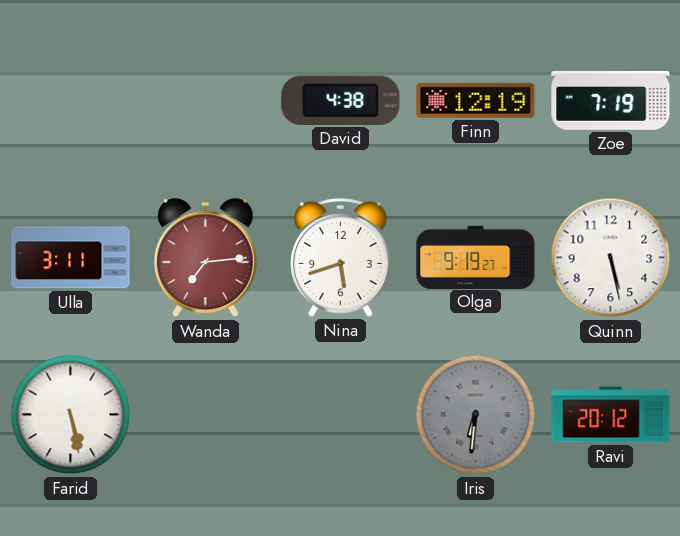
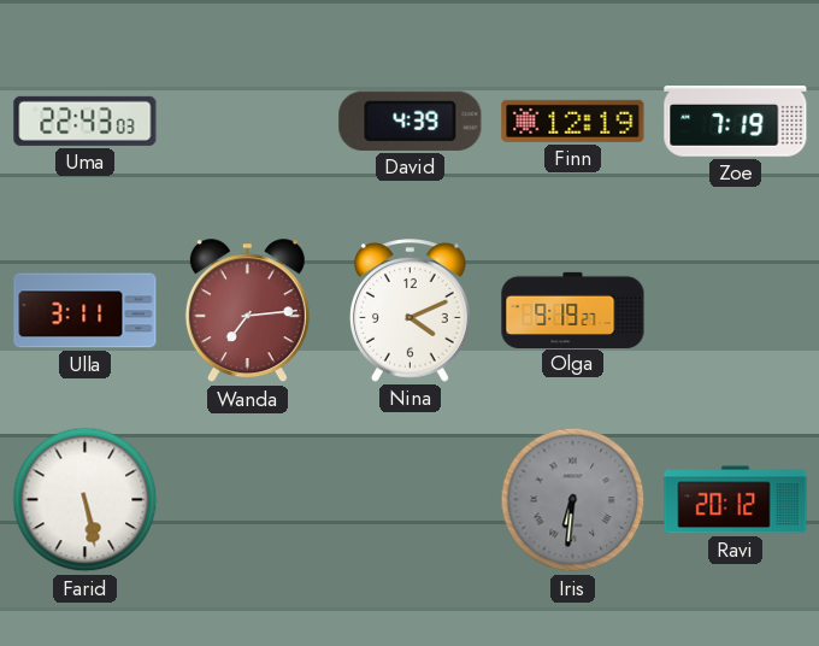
Uma: none -> 22:43 (86, 121)
David: 4:38 -> 4:39 (411, 121)
Nina: 5:42 -> 4:11 (411, 311)
Quinn: 5:28 -> none (611, 258)
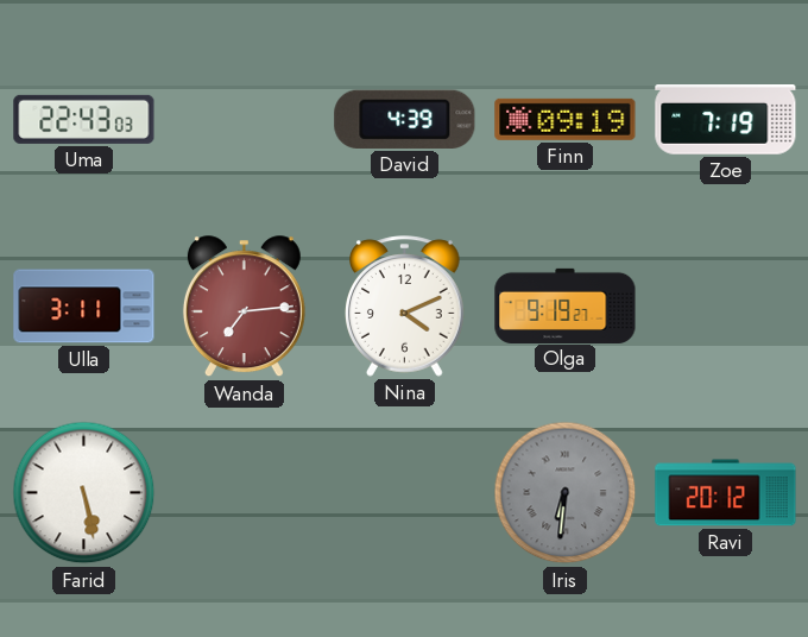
Finn: 12:19 -> 09:19 (566, 119)
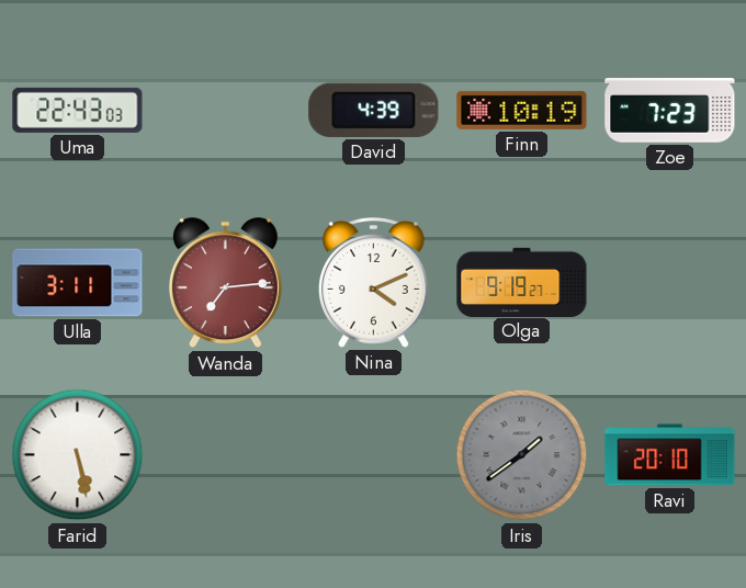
Finn: 09:19 -> 10:19 (522, 110)
Zoe: 7:19 -> 7:23 (670, 111)
Iris: 6:31 -> 1:39 (522, 455)
Ravi: 20:12 -> 20:10 (670, 455)
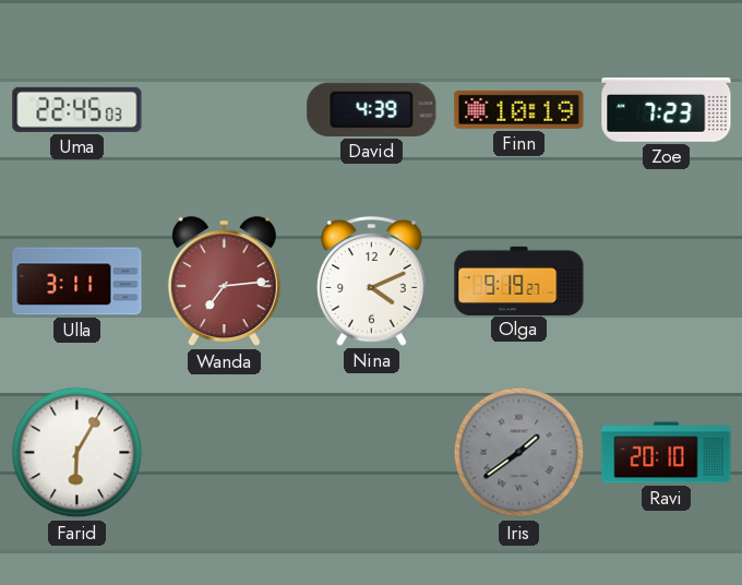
Uma: 22:43 -> 22:45 (77, 109)
Farid: 5:28 -> 6:05 (77, 453)
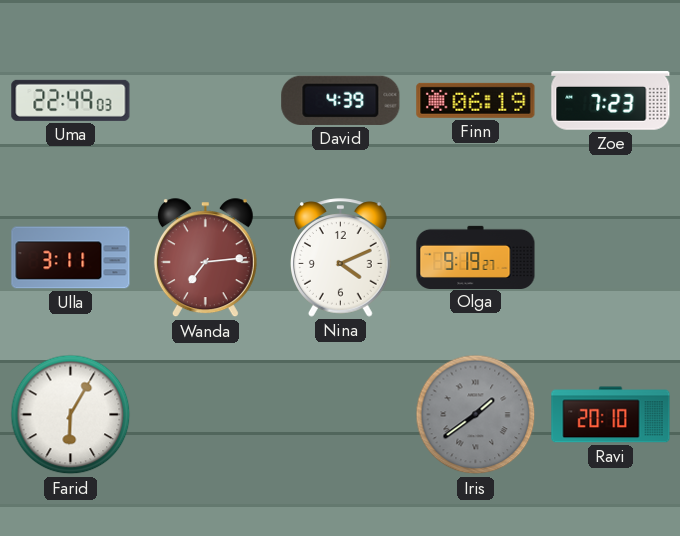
Uma: 22:45 -> 22:49 (71, 100)
Finn: 10:19 -> 06:19 (476, 100)
